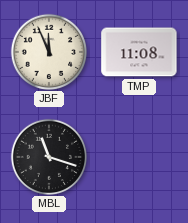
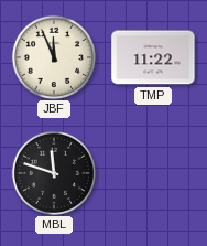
TMP: 11:08 -> 11:22 (153, 57)
MBL: 11:18 -> 11:48 (53, 172)
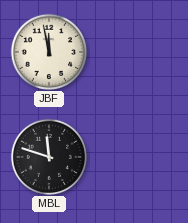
JBF: 11:56 -> 11:58 (48, 51)
TMP: 11:22 -> none (153, 57)
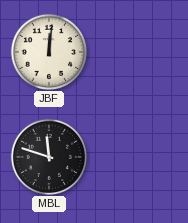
JBF: 11:58 -> 12:01 (48, 51)
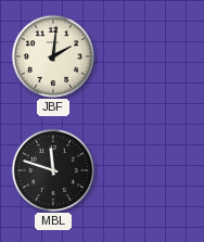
JBF: 12:01 -> 2:01 (52, 55)
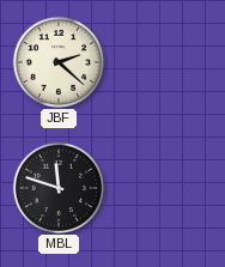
JBF: 2:01 -> 2:22 (57, 61)
